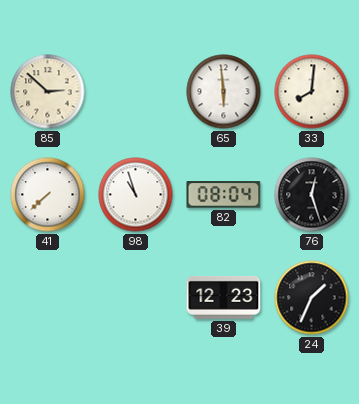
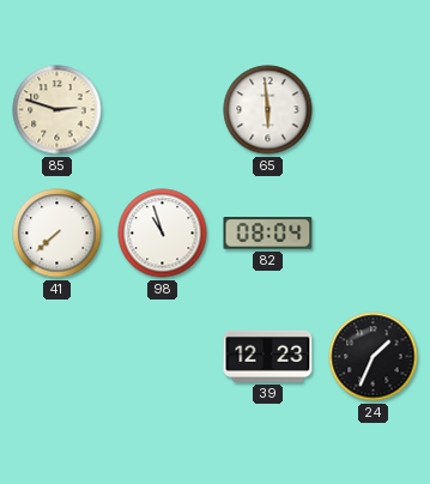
85: 2:52 -> 2:48 (57, 110)
33: 8:01 -> none (312, 92)
76: 12:27 -> none (312, 195)
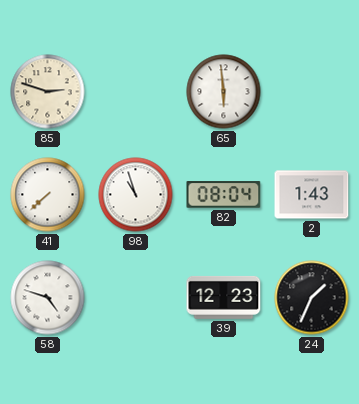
2: none -> 1:43 (312, 195)
58: none -> 4:48 (48, 298)
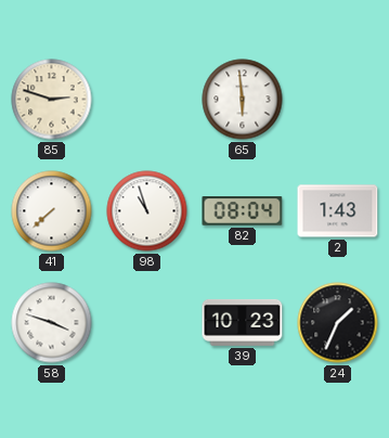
58: 4:48 -> 3:48 (52, 323)
39: 12:23 -> 10:23 (243, 322)
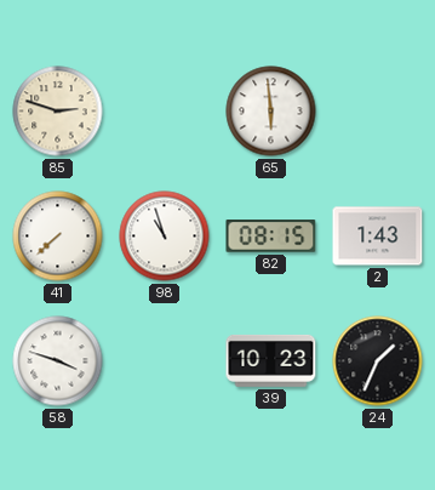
82: 08:04 -> 08:15 (271, 237)
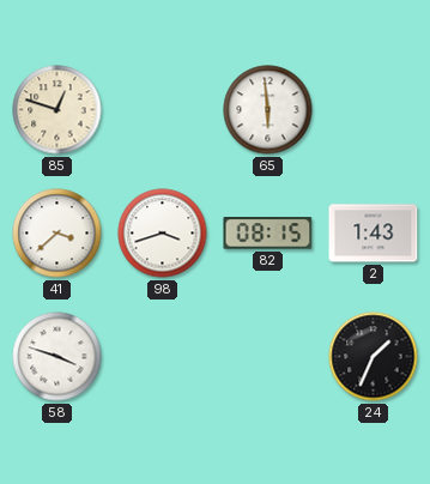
85: 2:48 -> 12:48 (57, 110)
41: 7:38 -> 3:38 (57, 234)
98: 10:57 -> 3:42 (163, 234)
39: 10:23 -> none (271, 360)
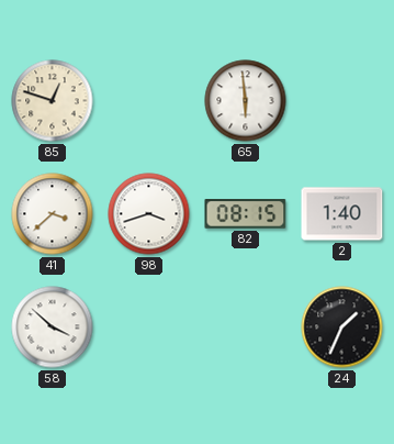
2: 1:43 -> 1:40 (342, 214)
58: 3:48 -> 3:52 (53, 328)
